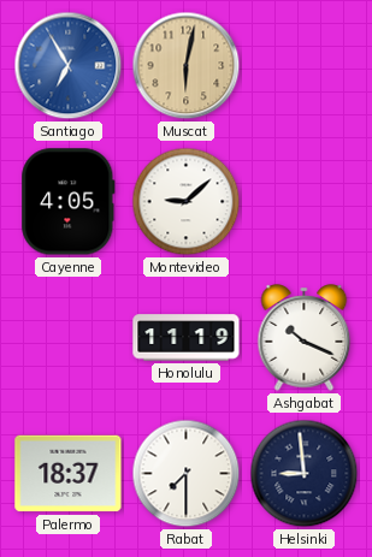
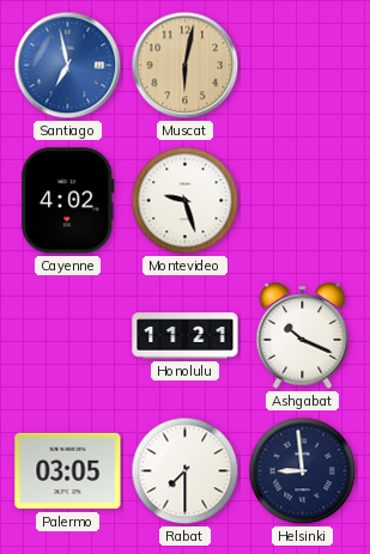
Santiago: 6:55 -> 6:58 (68, 66)
Cayenne: 4:05 -> 4:02 (68, 201)
Montevideo: 9:08 -> 9:27 (186, 201)
Honolulu: 11:19 -> 11:21 (186, 336)
Palermo: 18:37 -> 03:05 (68, 471)
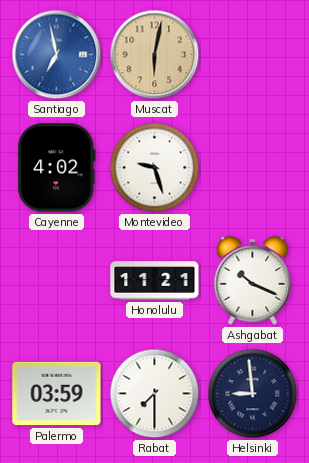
Palermo: 03:05 -> 03:59 (57, 394)
